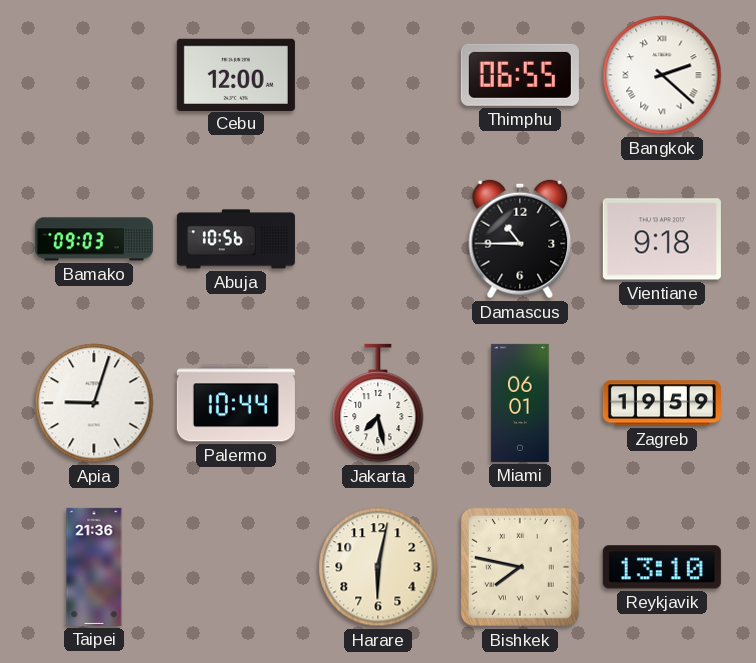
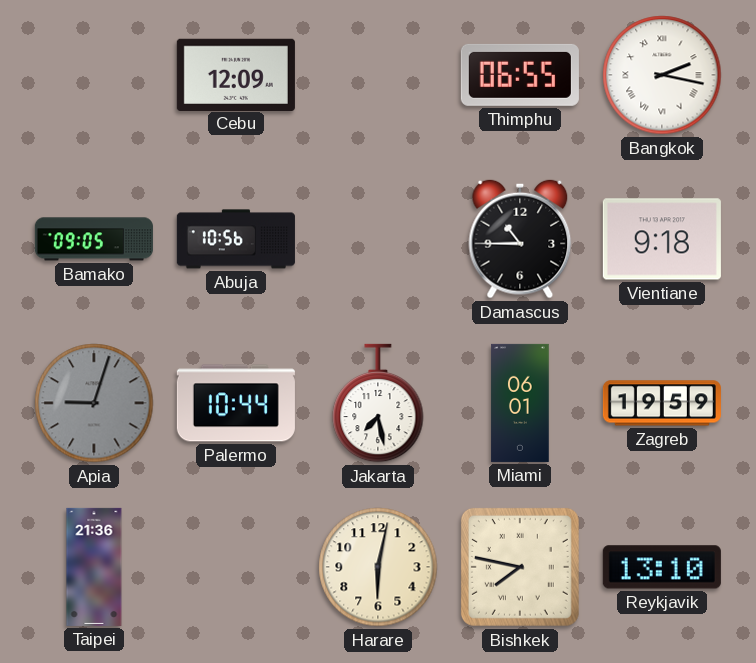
Cebu: 12:00 -> 12:09 (236, 74)
Bangkok: 2:22 -> 2:17 (662, 75)
Bamako: 09:03 -> 09:05 (94, 239)
Apia dial: white -> grey (94, 403)
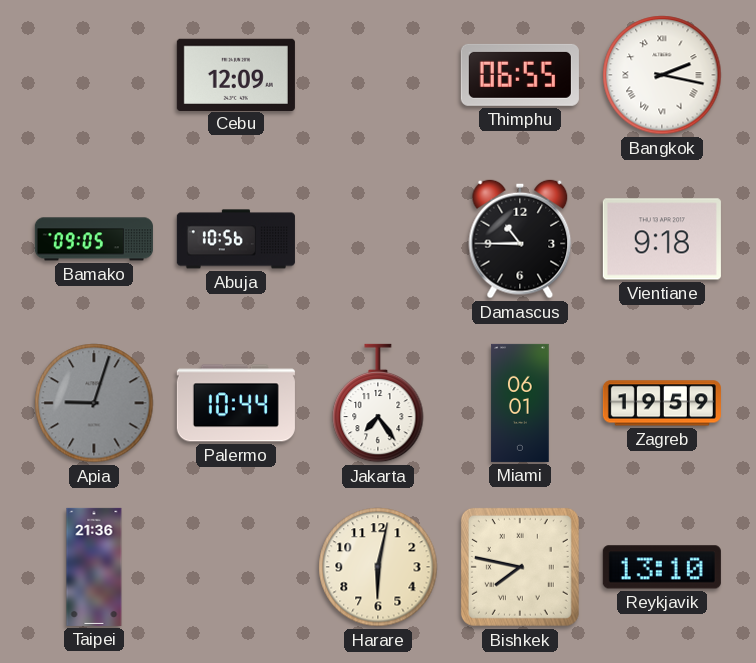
Jakarta: 7:28 -> 7:24 (378, 403)
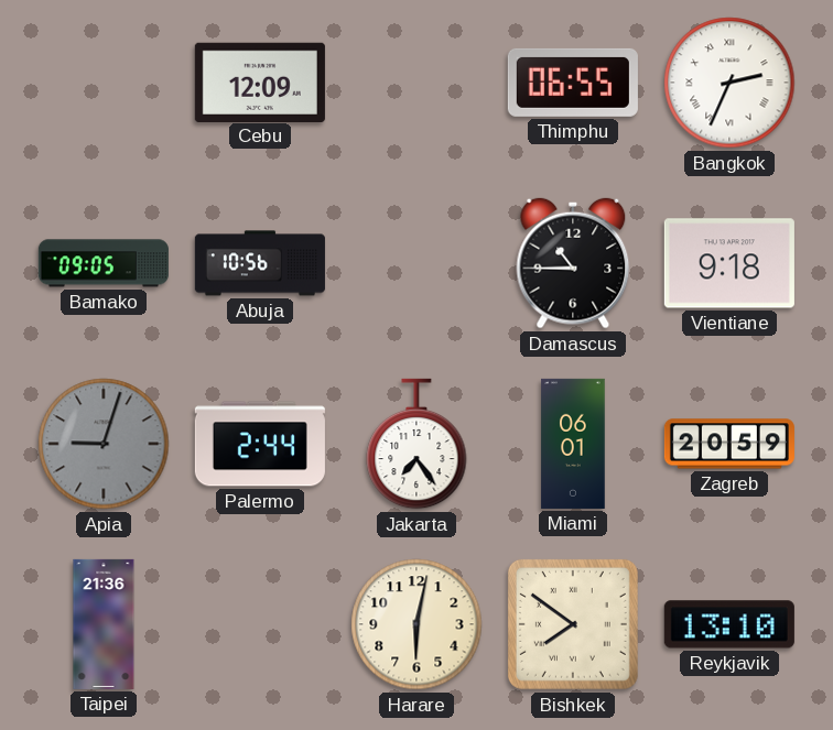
Bangkok: 2:17 -> 2:34 (729, 83)
Palermo: 10:44 -> 2:44 (260, 444)
Zagreb: 19:59 -> 20:59 (729, 444)
Bishkek: 7:47 -> 7:51 (573, 624)
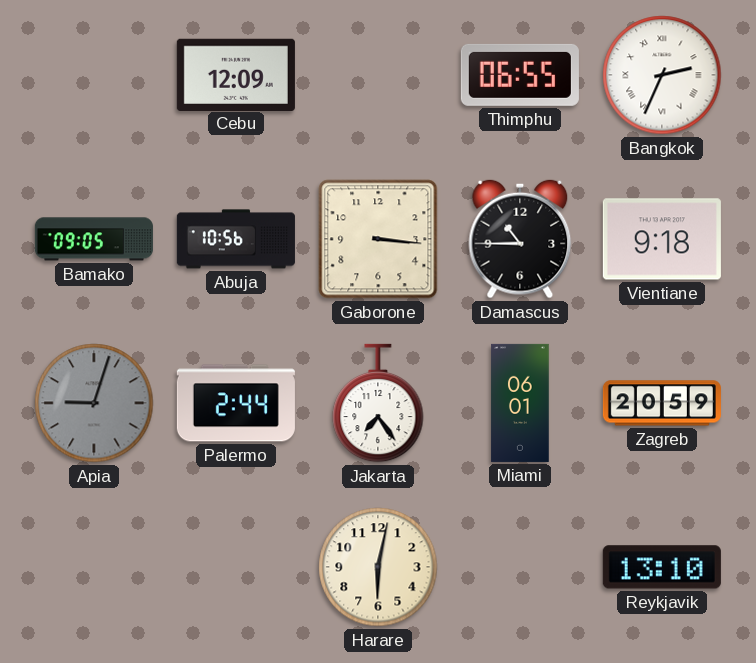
Gaborone: none -> 3:16 (378, 239)
Taipei: 21:36 -> none (104, 624)
Bishkek: 7:51 -> none (573, 624)
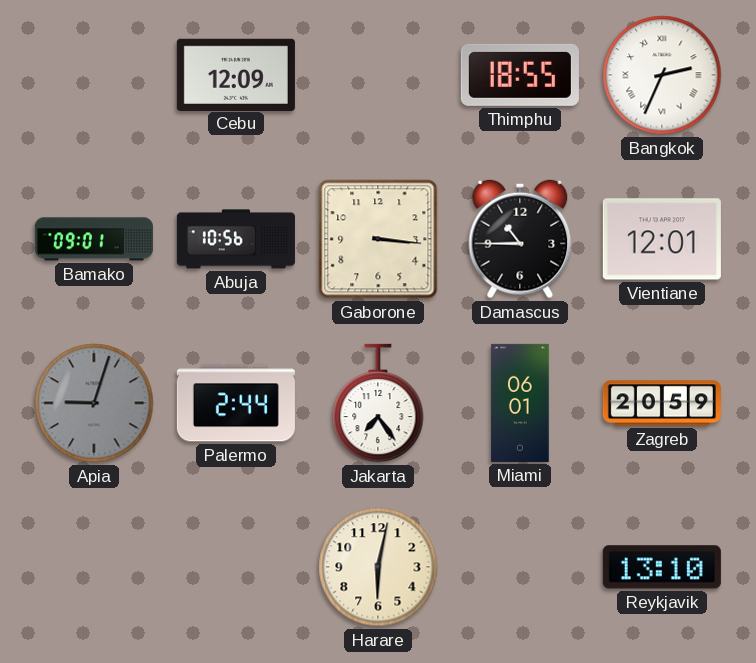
Thimphu: 06:55 -> 18:55 (520, 75)
Bamako: 09:05 -> 09:01 (94, 239)
Vientiane: 9:18 -> 12:01 (662, 239)
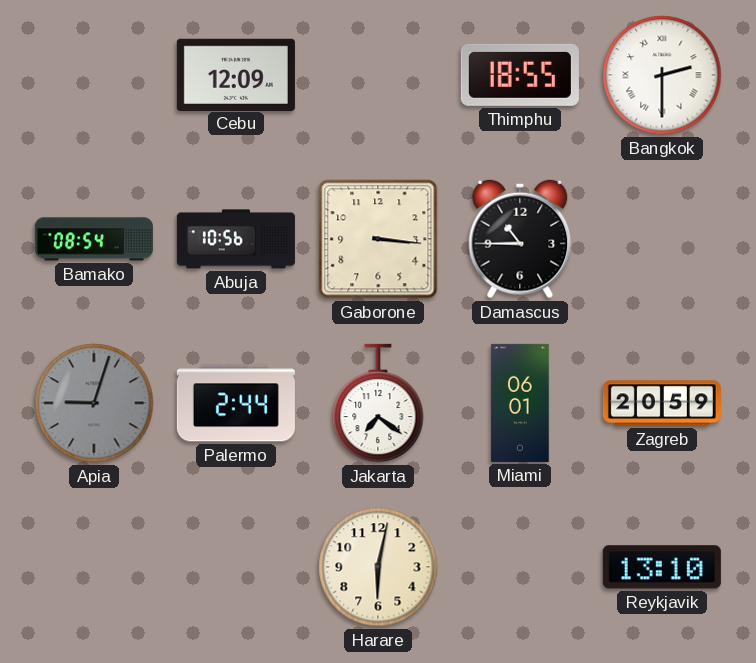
Bangkok: 2:34 -> 2:30 (662, 75)
Bamako: 09:01 -> 08:54 (94, 239)
Vientiane: 12:01 -> none (662, 239)
Jakarta: 7:24 -> 7:21 (378, 403)
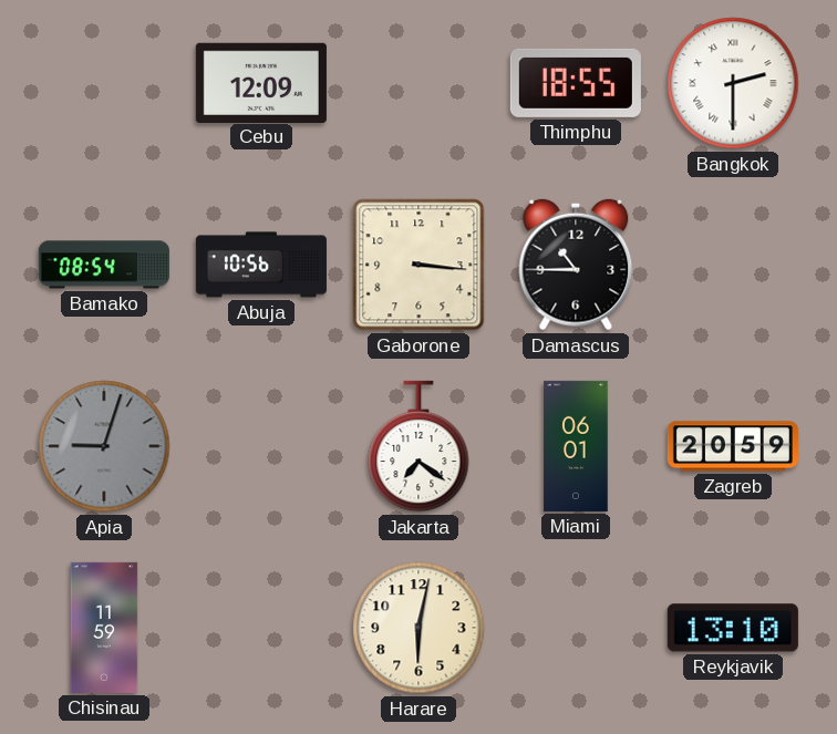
Palermo: 2:44 -> none (236, 403)
Chisinau: none -> 11:59 (104, 628)
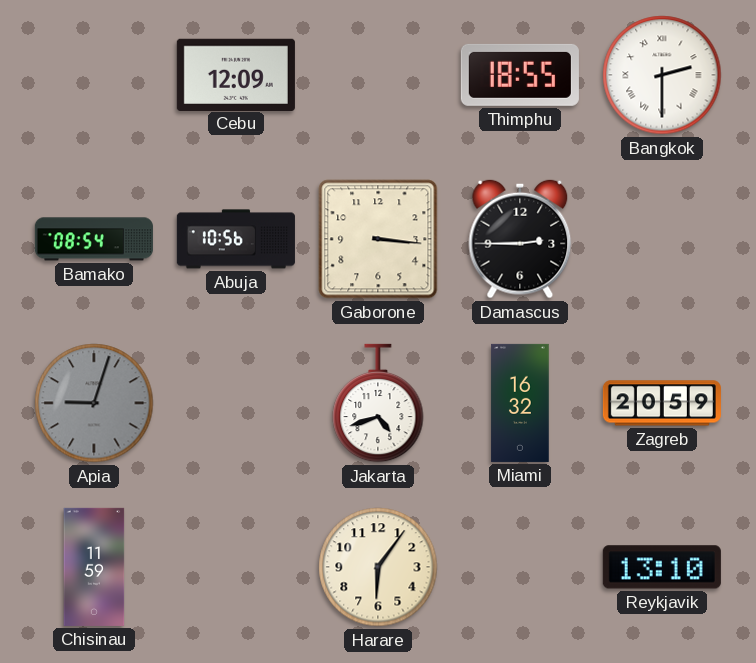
Damascus: 10:45 -> 2:45 (520, 239)
Jakarta: 7:21 -> 4:42 (378, 403)
Miami: 06:01 -> 16:32 (520, 403)
Harare: 6:02 -> 6:06 (378, 567)
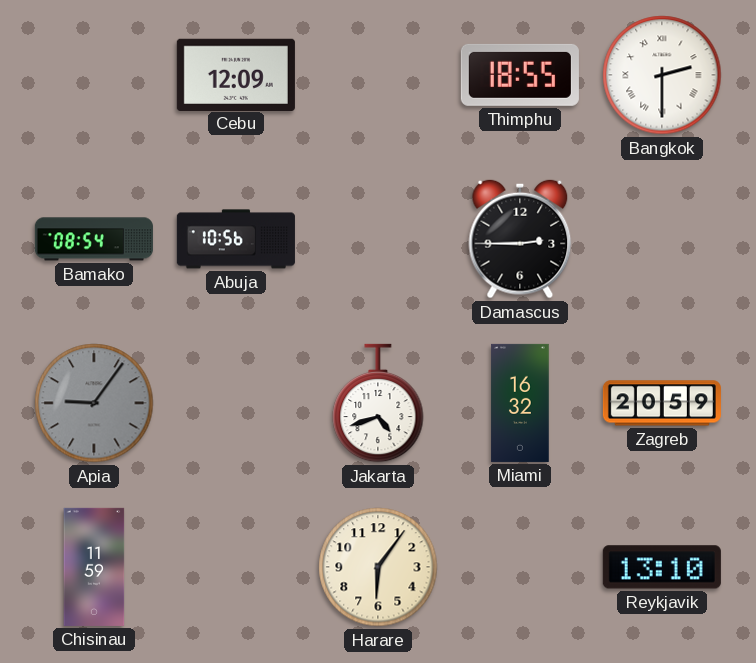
Gaborone: 3:16 -> none (378, 239)
Apia: 9:03 -> 9:06 (94, 403)
